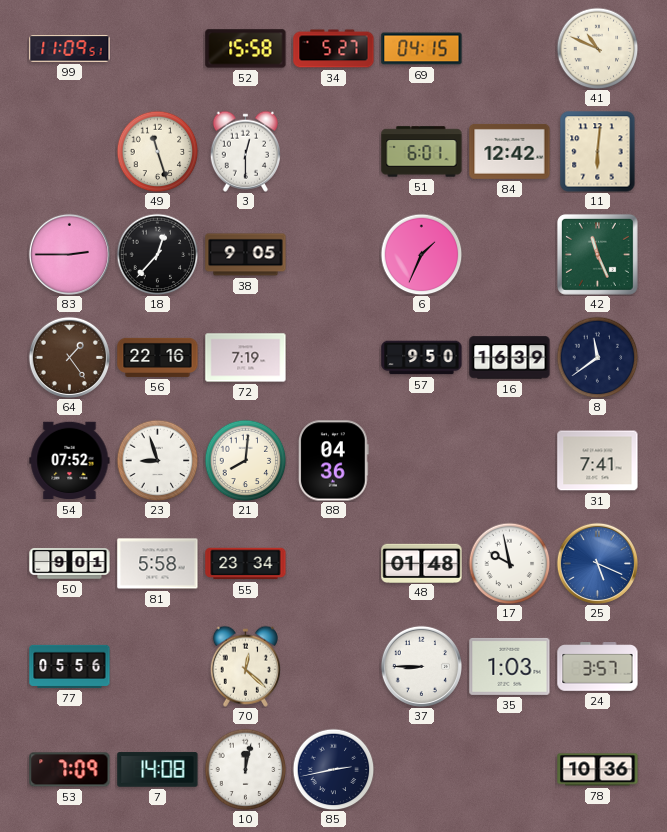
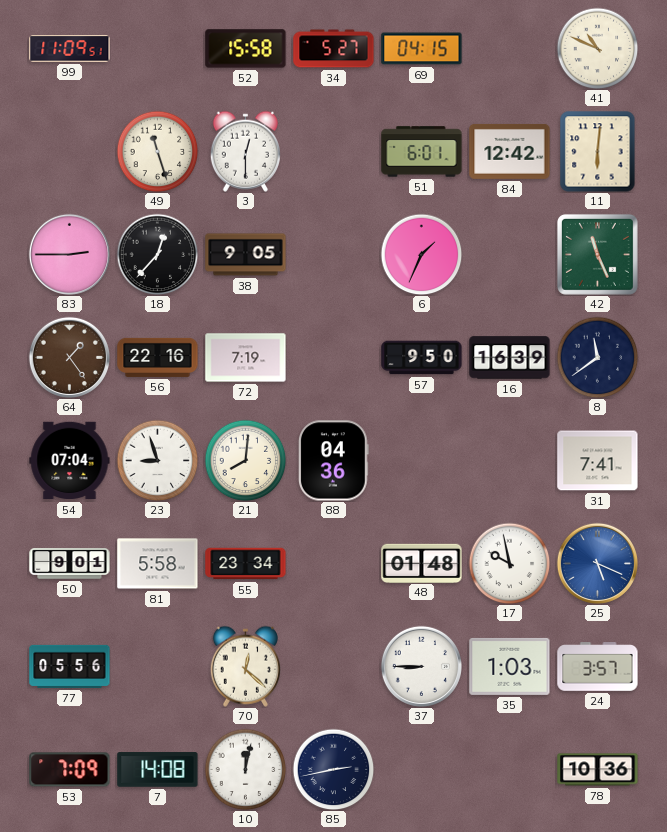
54: 07:52 -> 07:04 (70, 461)
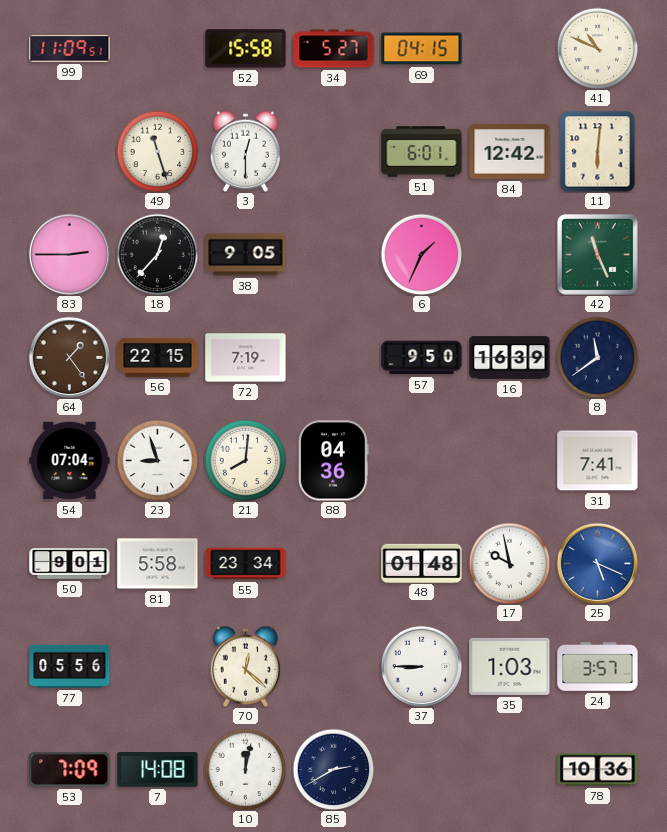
56: 22:16 -> 22:15 (158, 357)
85: 2:43 -> 2:40 (333, 769)
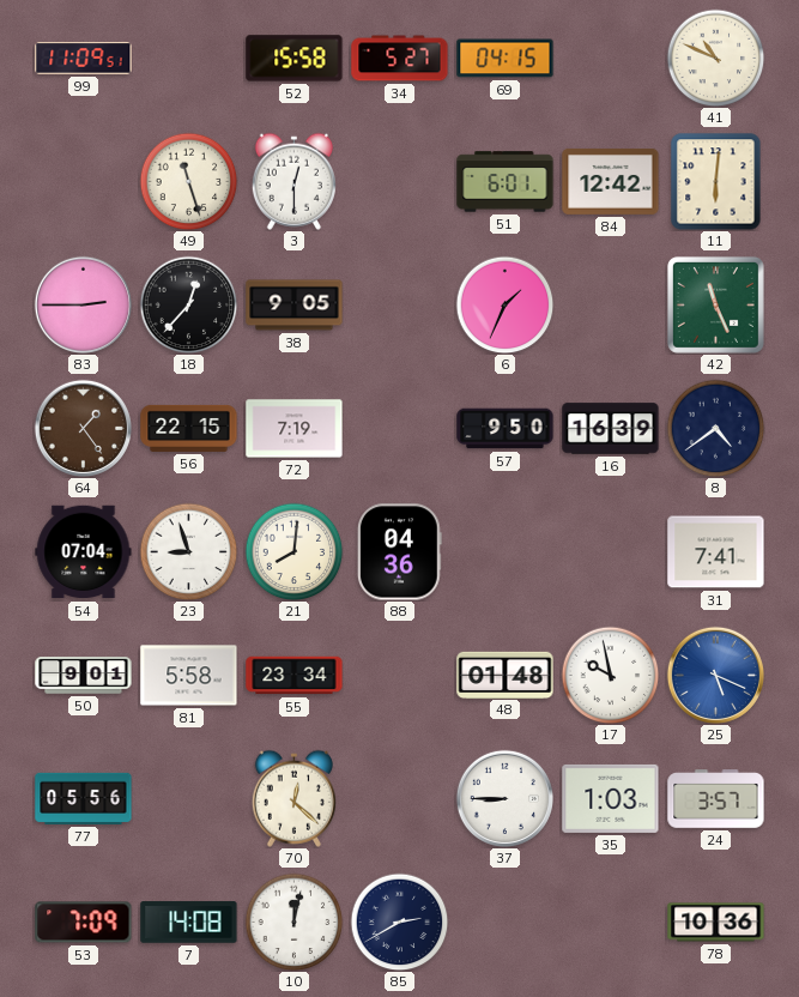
8: 11:39 -> 4:39 (715, 428)
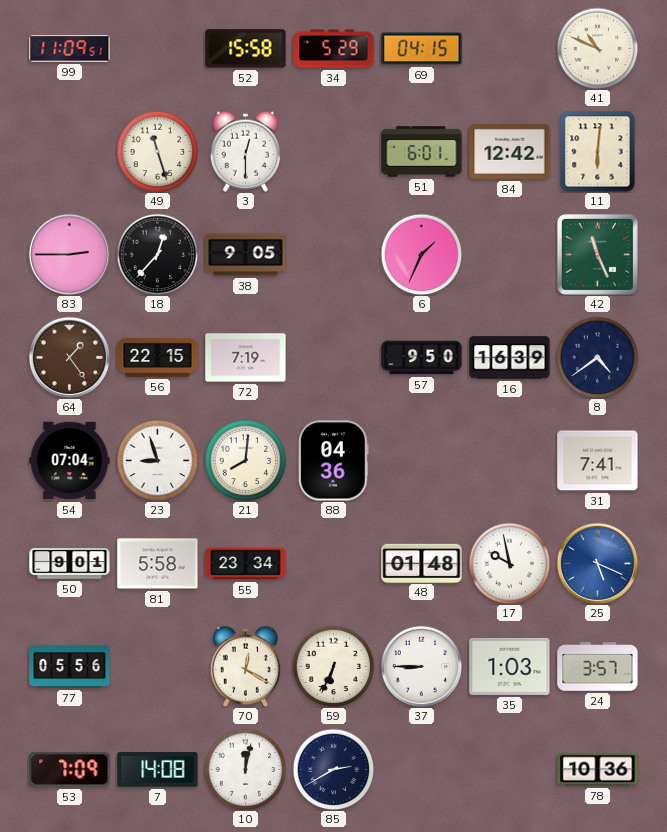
34: 5:27 -> 5:29 (334, 49)
70: 12:22 -> 12:20 (245, 666)
59: none -> 6:34 (333, 666)
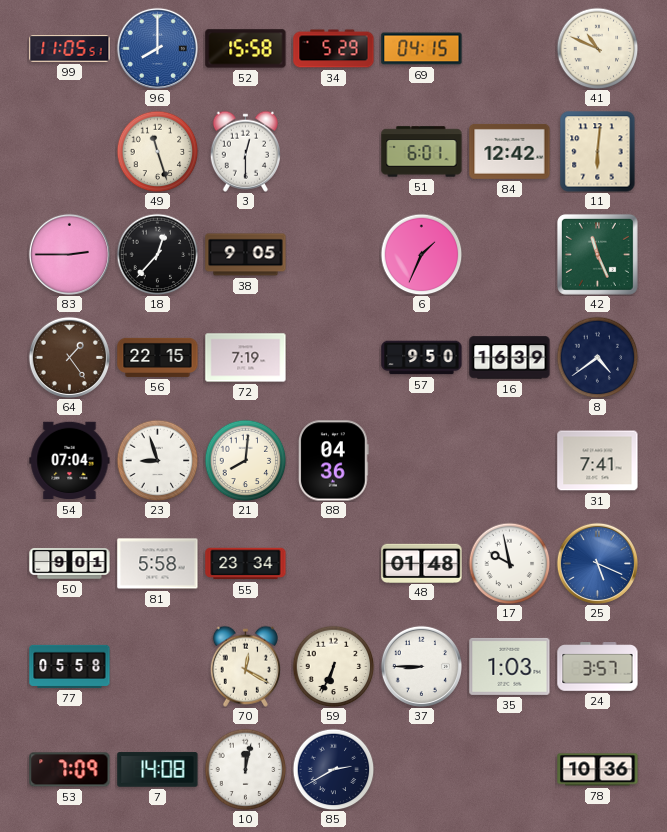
99: 11:09 -> 11:05 (70, 49)
96: none -> 8:00 (157, 48)
77: 05:56 -> 05:58 (70, 666)
